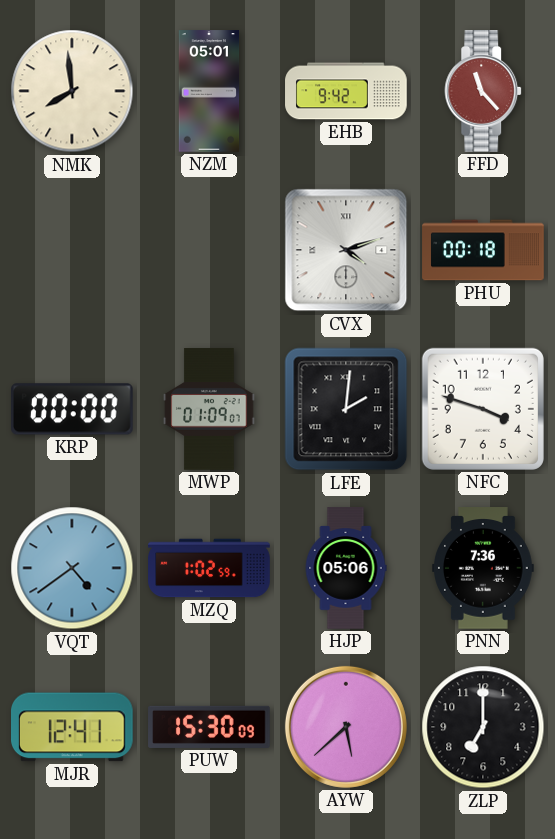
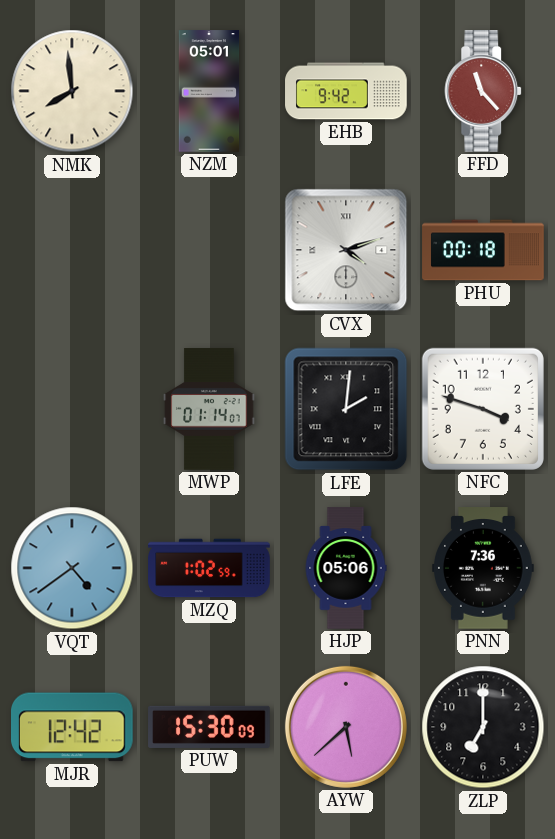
KRP: 00:00 -> none (73, 409)
MWP: 01:09 -> 01:14 (209, 409)
MJR: 12:41 -> 12:42 (73, 727)
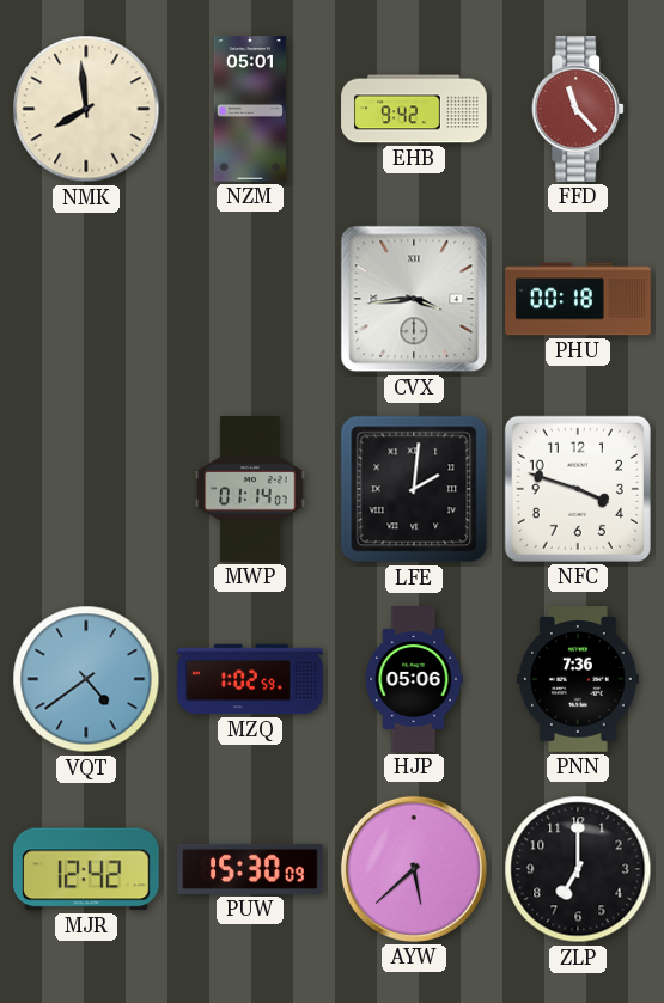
CVX: 4:12 -> 3:44 (414, 299)
